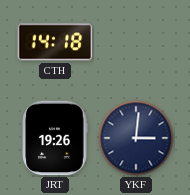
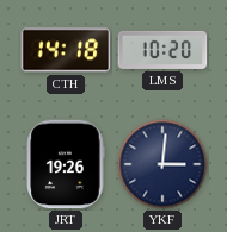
LMS: none -> 10:20 (162, 50)
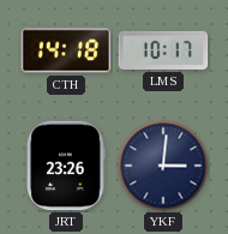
LMS: 10:20 -> 10:17 (163, 50)
JRT: 19:26 -> 23:26 (66, 166)
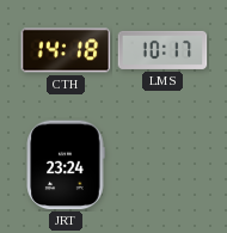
JRT: 23:26 -> 23:24 (66, 165)
YKF: 3:01 -> none (163, 166)
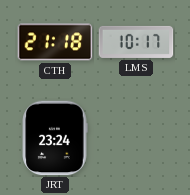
CTH: 14:18 -> 21:18 (55, 42)
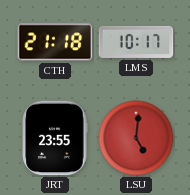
JRT: 23:24 -> 23:55 (55, 138)
LSU: none -> 5:01 (136, 138)
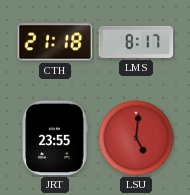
LMS: 10:17 -> 8:17 (136, 42)
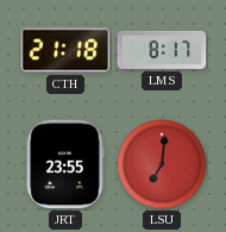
LSU: 5:01 -> 7:01 (162, 164)
